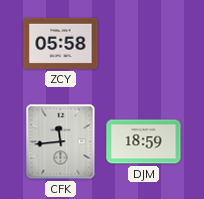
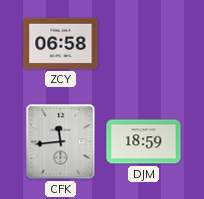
ZCY: 05:58 -> 06:58 (61, 43)
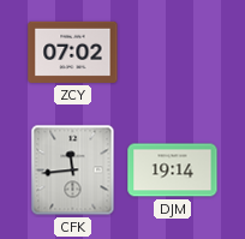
ZCY: 06:58 -> 07:02 (73, 52)
DJM: 18:59 -> 19:14 (173, 171)
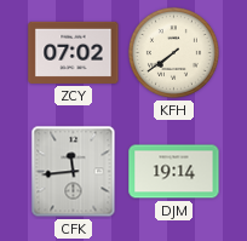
KFH: none -> 7:39 (173, 52)
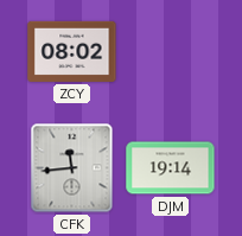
ZCY: 07:02 -> 08:02 (72, 51)
KFH: 7:39 -> none (173, 52)
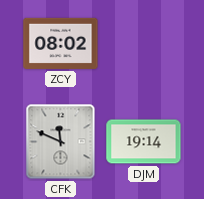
CFK: 11:44 -> 11:49 (61, 142)
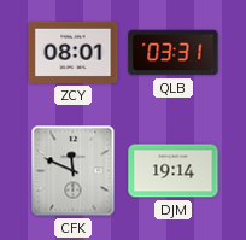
ZCY: 08:02 -> 08:01 (74, 52)
QLB: none -> 03:31 (174, 53)
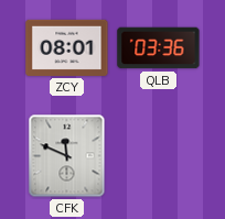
QLB: 03:31 -> 03:36 (159, 48)
DJM: 19:14 -> none (174, 171)
